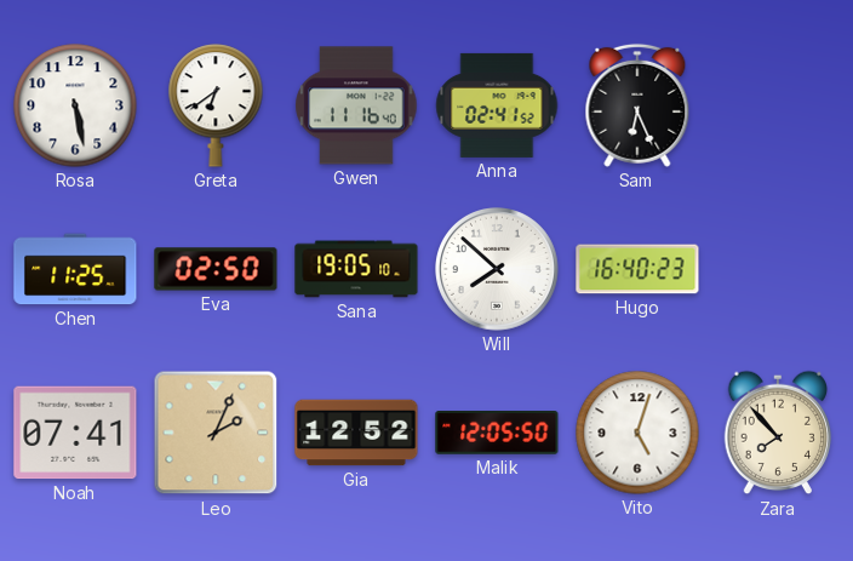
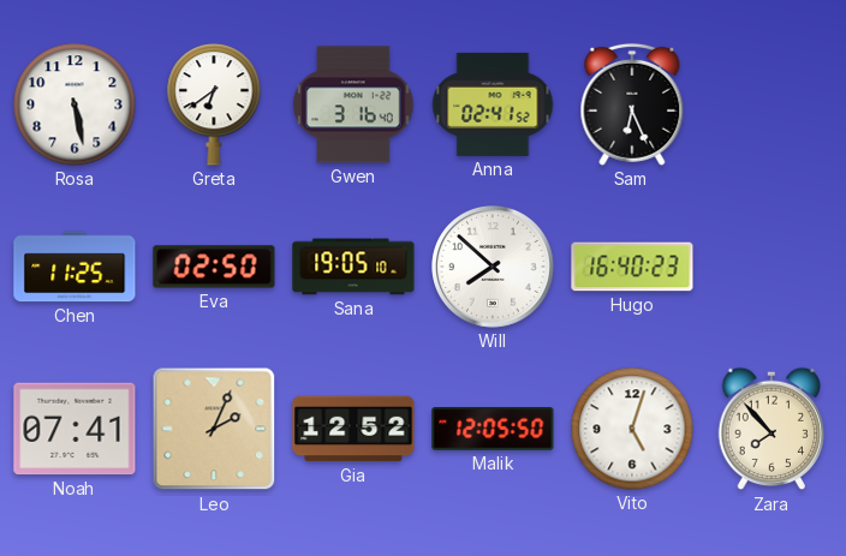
Gwen: 11:16 -> 3:16 (353, 104)
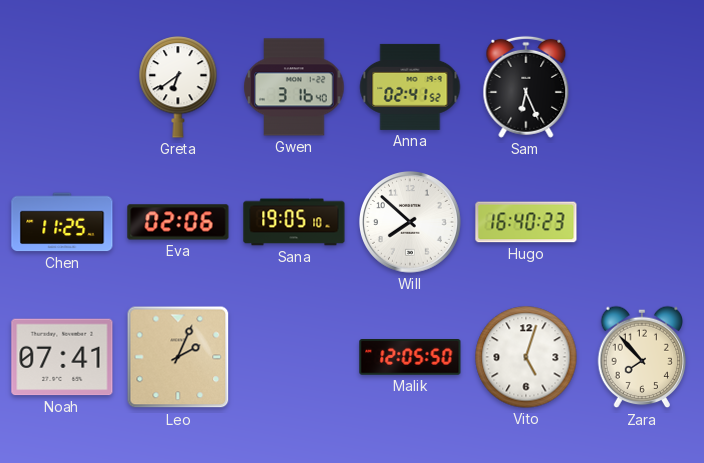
Rosa: 5:28 -> none (75, 104)
Eva: 02:50 -> 02:06 (178, 222)
Gia: 12:52 -> none (353, 429)
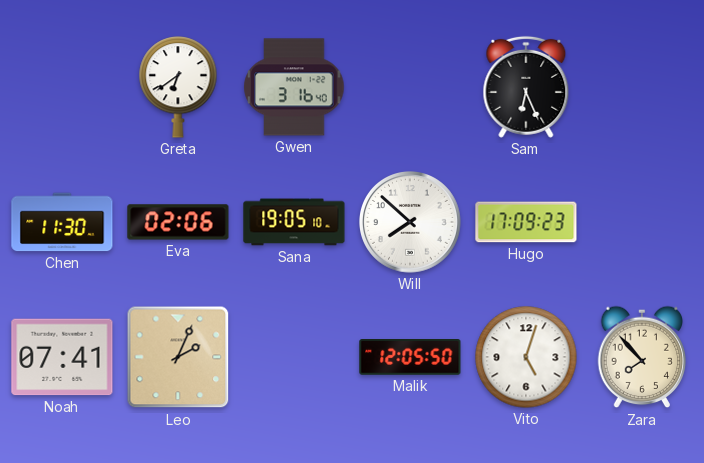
Anna: 02:41 -> none (410, 87)
Chen: 11:25 -> 11:30 (62, 222)
Hugo: 16:40 -> 17:09 (526, 222)
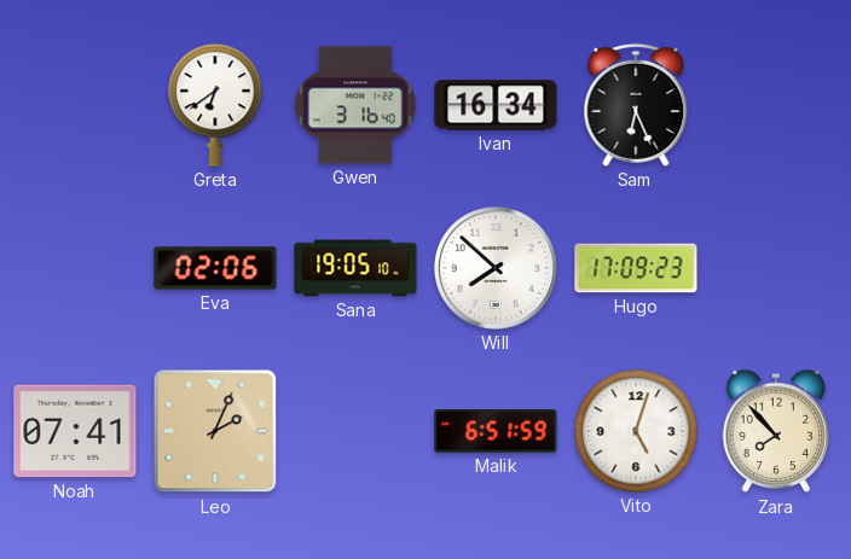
Ivan: none -> 16:34 (496, 105)
Chen: 11:30 -> none (62, 222)
Malik: 12:05 -> 6:51 (496, 432)
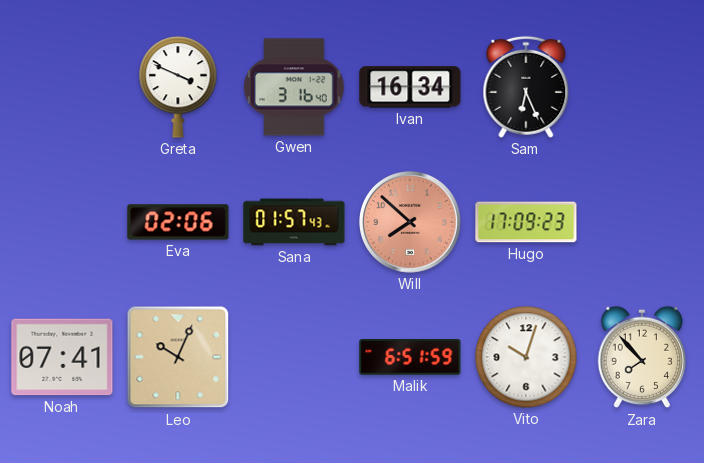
Greta: 6:39 -> 3:49 (178, 87)
Sana: 19:05 -> 01:57 (294, 222)
Will dial: white -> salmon (411, 223)
Leo: 2:04 -> 10:04 (178, 357)
Vito: 5:03 -> 10:03 (526, 357)
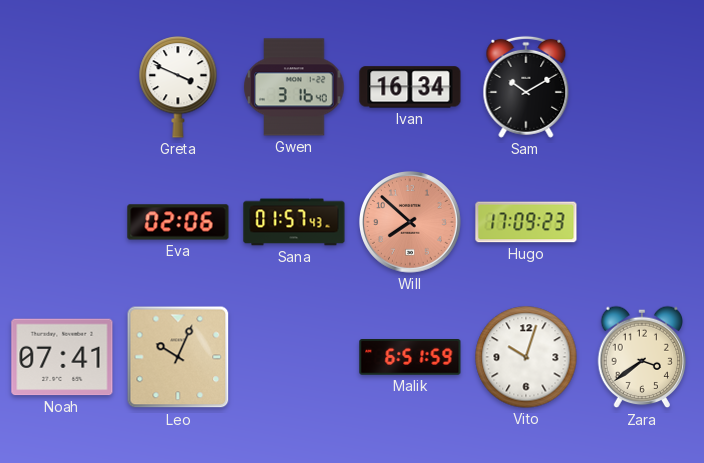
Sam: 6:26 -> 10:10 (526, 87)
Zara: 7:53 -> 3:39 (642, 357)
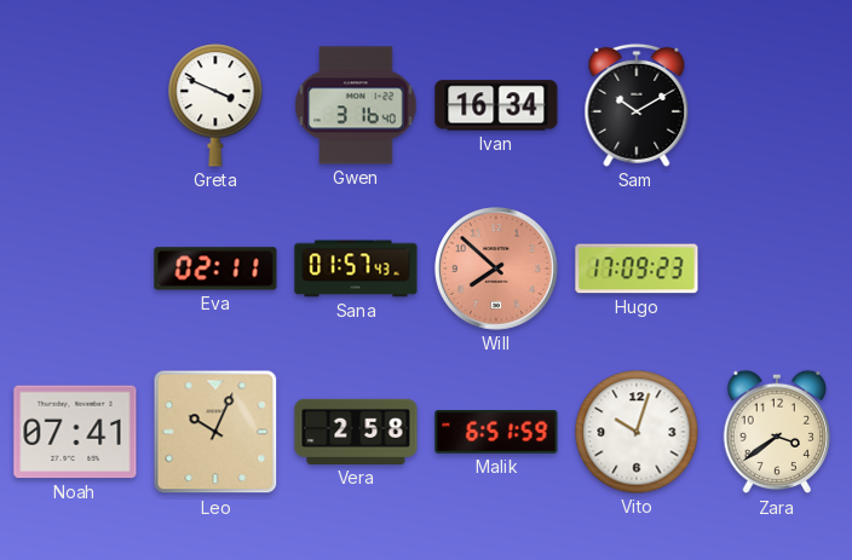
Eva: 02:06 -> 02:11 (215, 269)
Vera: none -> 2:58 (356, 432)
